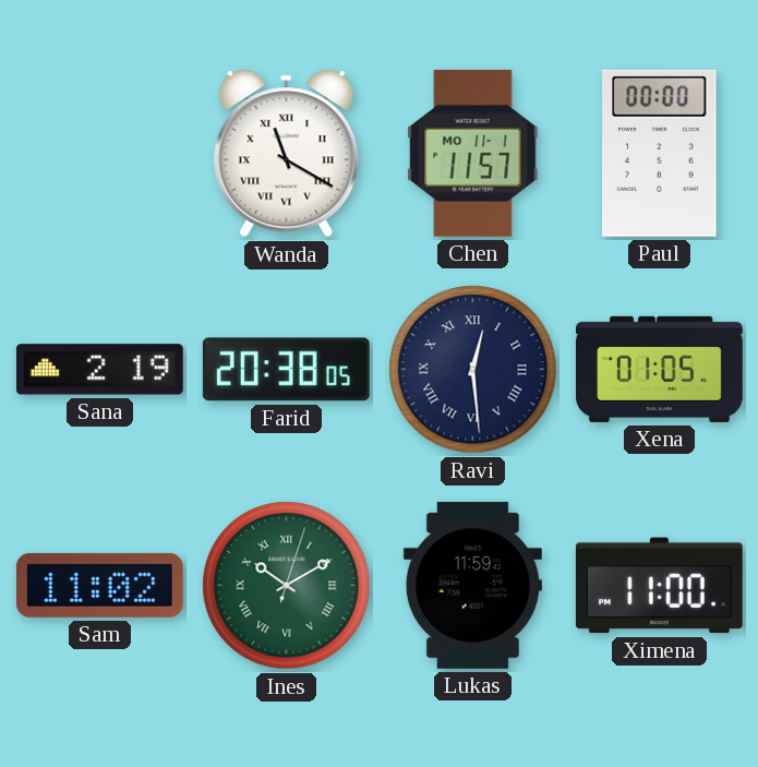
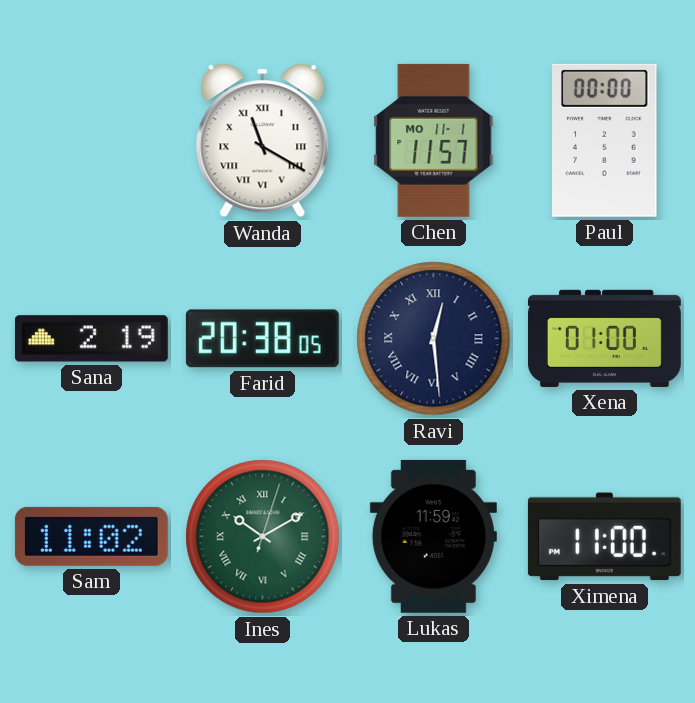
Xena: 01:05 -> 01:00 (604, 338)
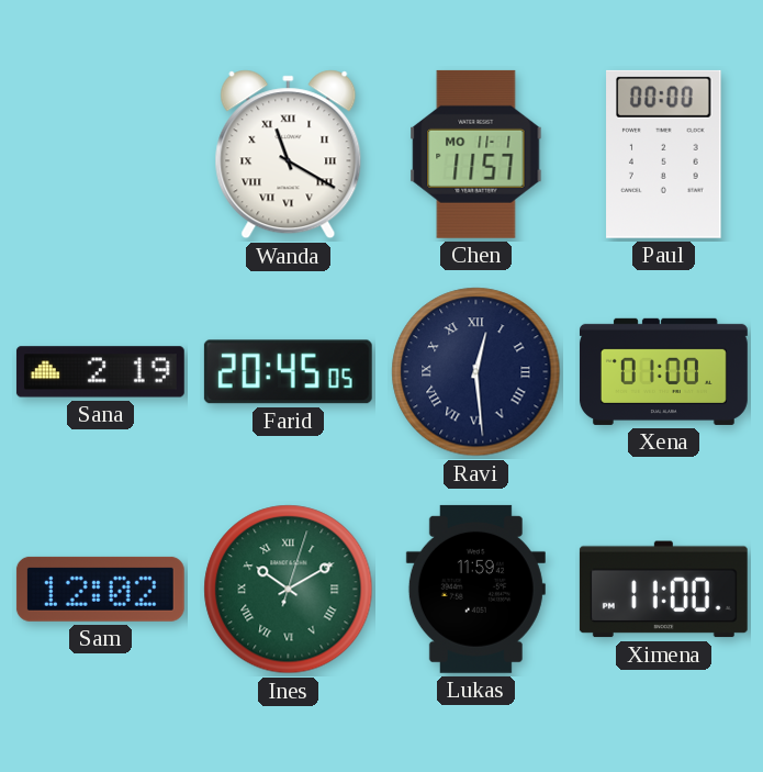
Farid: 20:38 -> 20:45 (288, 372)
Sam: 11:02 -> 12:02 (100, 589)
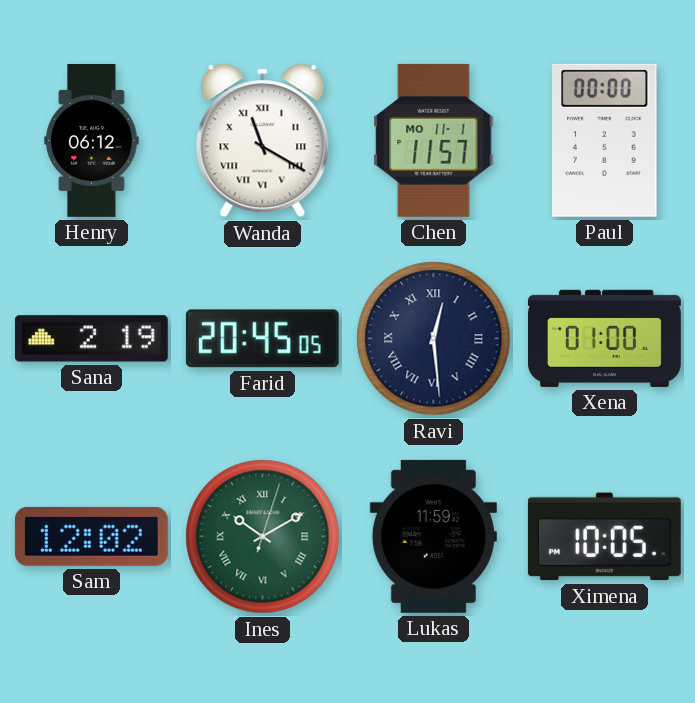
Henry: none -> 06:12 (92, 140)
Ximena: 11:00 -> 10:05 (604, 537)
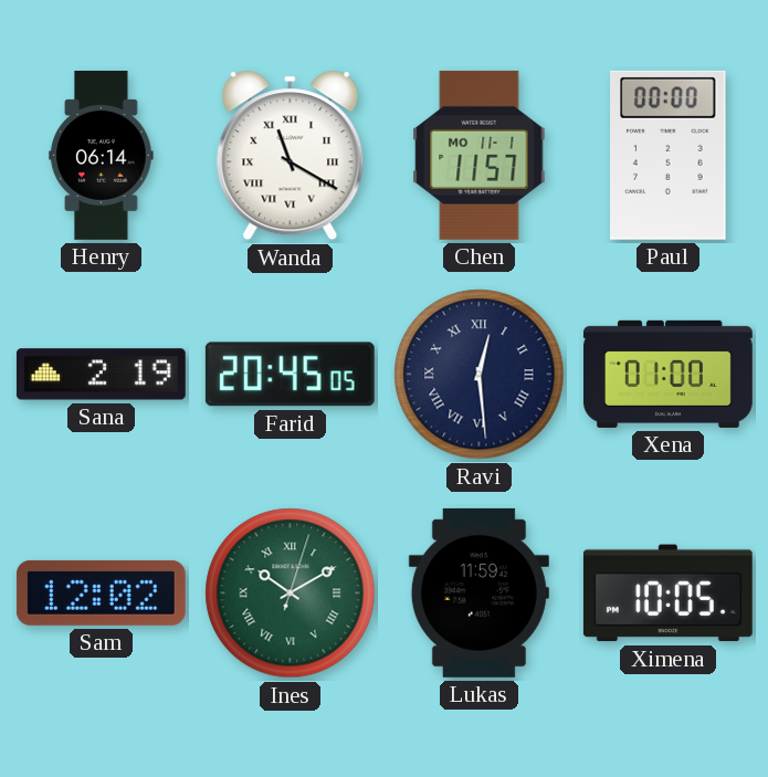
Henry: 06:12 -> 06:14 (102, 155)
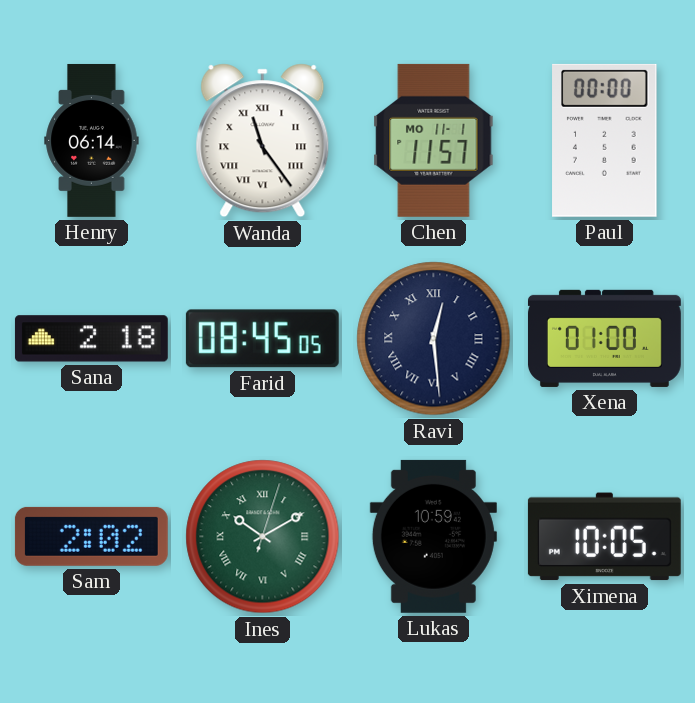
Wanda: 11:20 -> 11:24 (263, 141)
Sana: 2:19 -> 2:18 (91, 339)
Farid: 20:45 -> 08:45 (262, 339)
Sam: 12:02 -> 2:02 (91, 536)
Lukas: 11:59 -> 10:59 (433, 536)
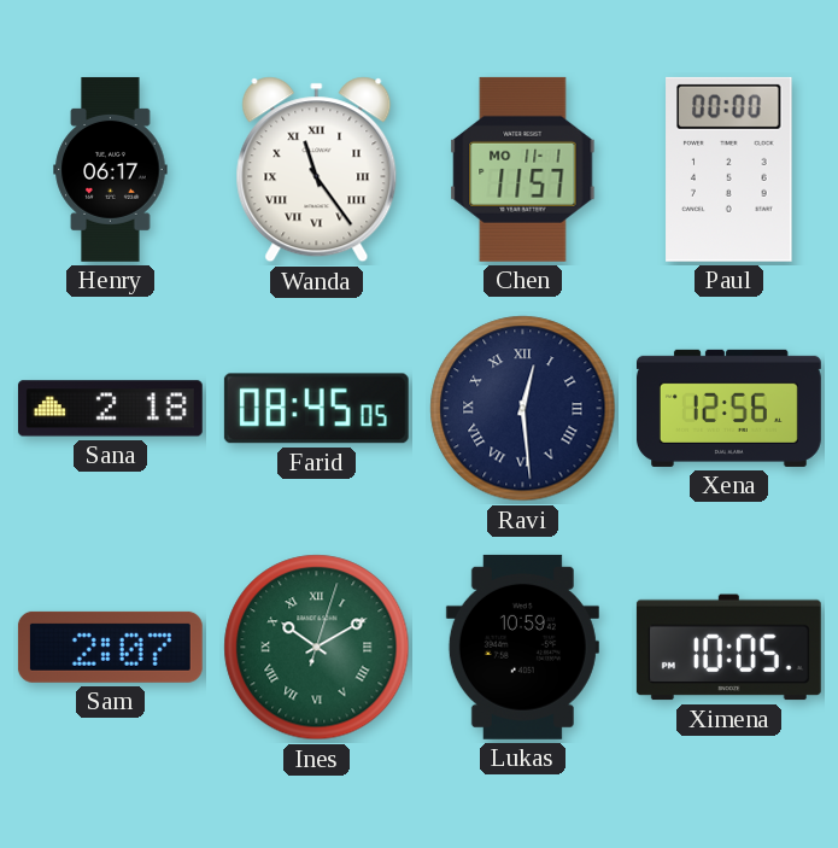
Henry: 06:14 -> 06:17 (111, 169)
Xena: 01:00 -> 12:56 (728, 408)
Sam: 2:02 -> 2:07 (110, 647)
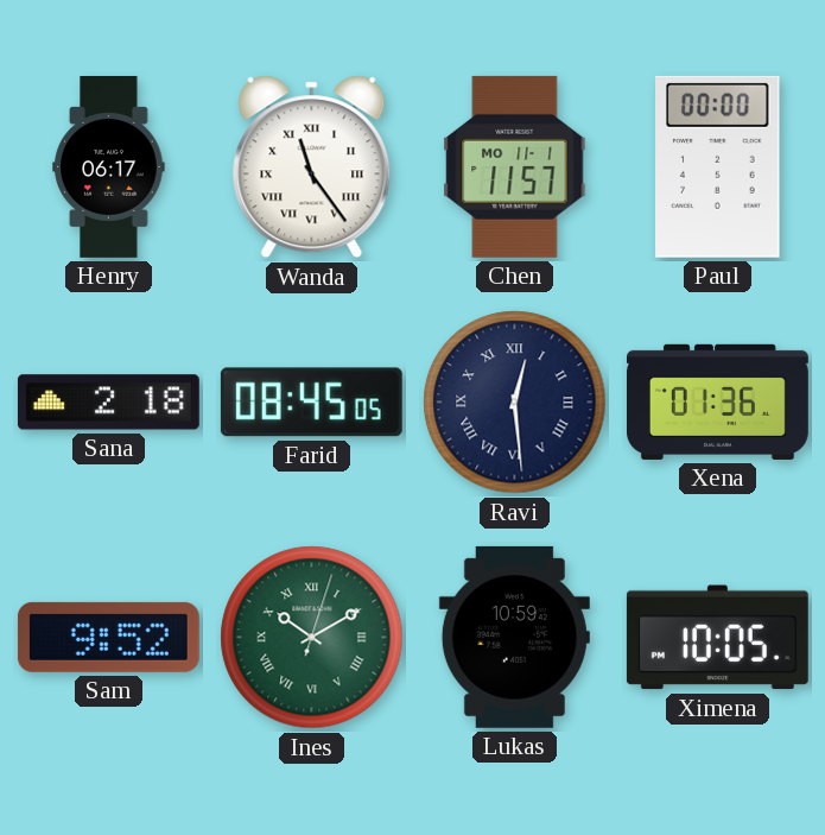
Xena: 12:56 -> 01:36 (717, 401)
Sam: 2:07 -> 9:52 (108, 637)
